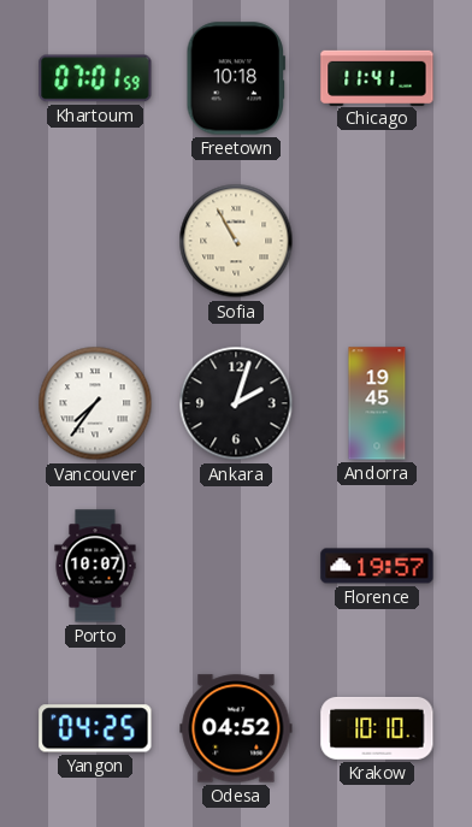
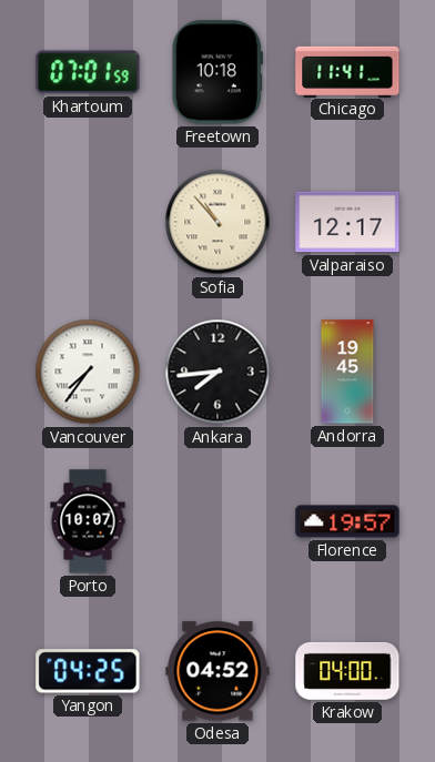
Sofia: 10:55 -> 10:53 (217, 222)
Valparaiso: none -> 12:17 (347, 222)
Ankara: 2:03 -> 7:44 (217, 372)
Krakow: 10:10 -> 04:00 (347, 671)
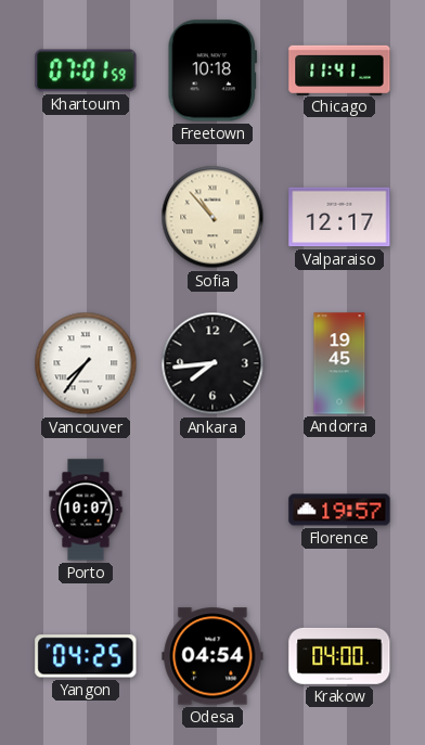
Odesa: 04:52 -> 04:54 (212, 656)
